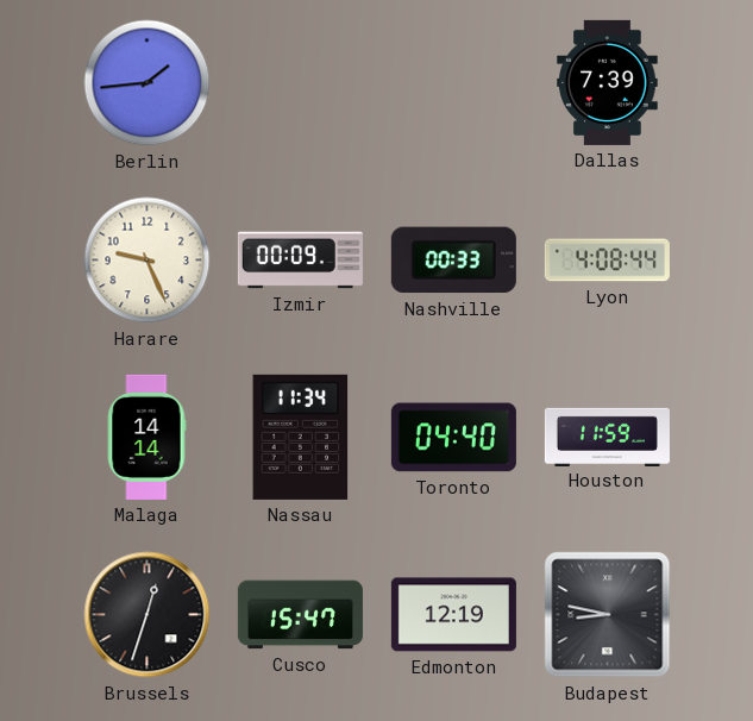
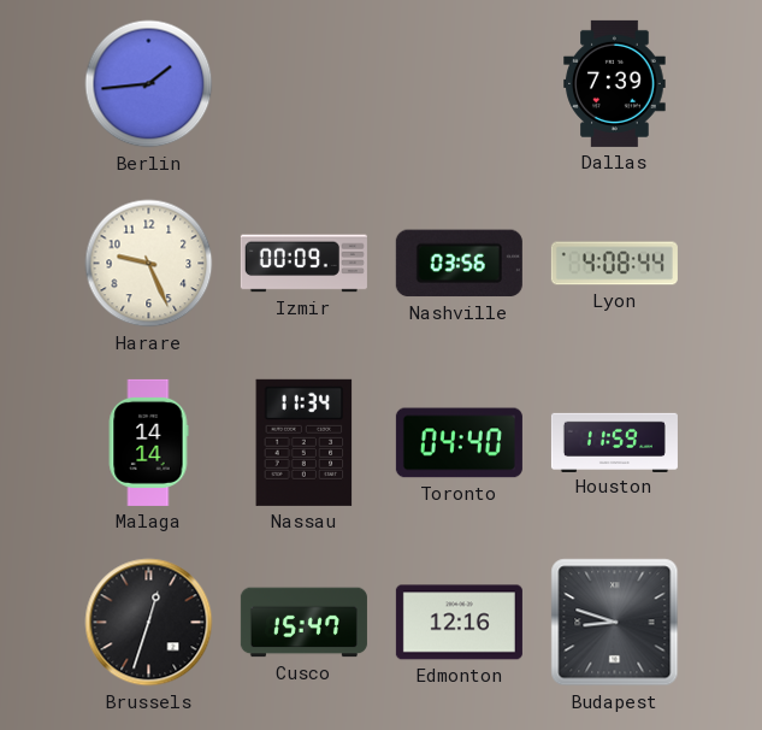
Nashville: 00:33 -> 03:56 (459, 264)
Edmonton: 12:19 -> 12:16 (459, 623)
Budapest: 8:47 -> 8:48 (615, 623)
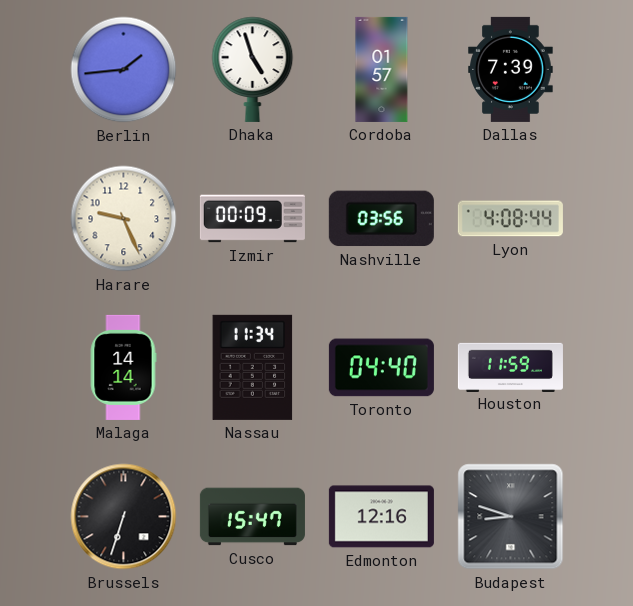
Dhaka: none -> 4:57 (253, 69)
Cordoba: none -> 01:57 (382, 69)
Brussels: 12:33 -> 6:33 (124, 517)
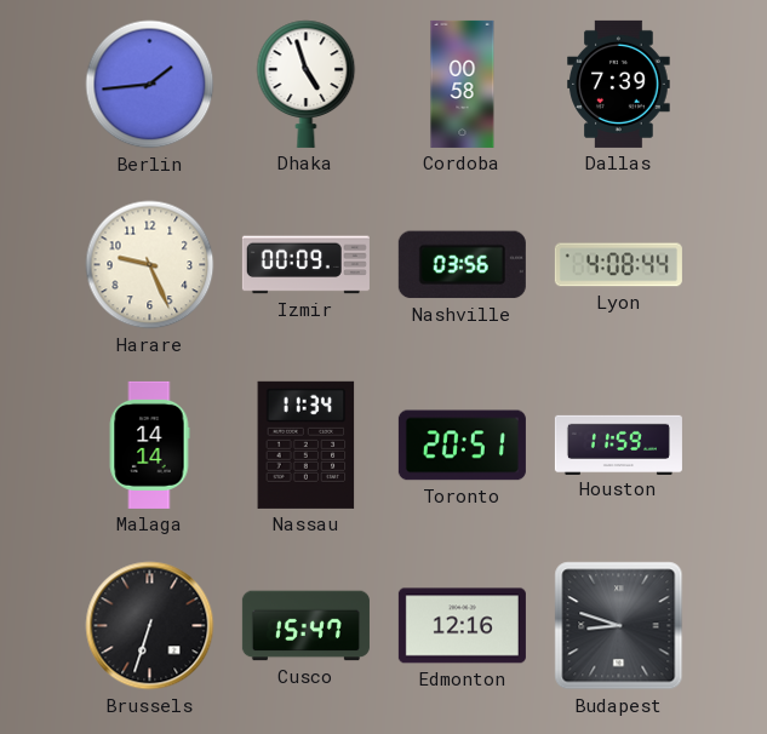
Cordoba: 01:57 -> 00:58 (463, 84)
Toronto: 04:40 -> 20:51 (462, 446)
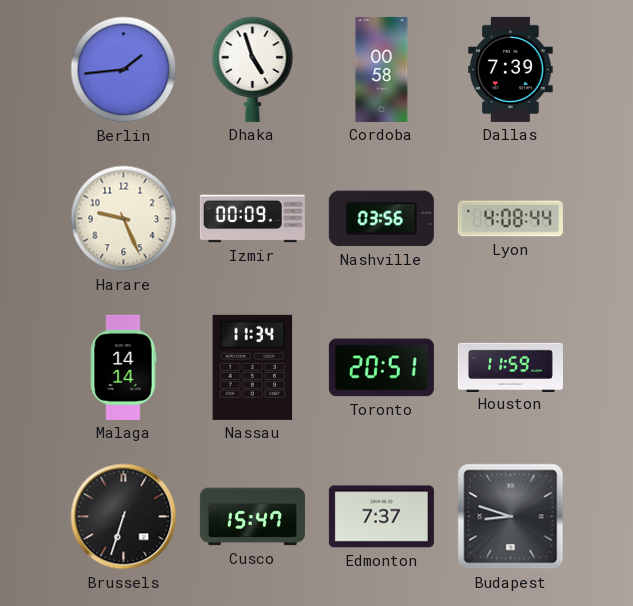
Edmonton: 12:16 -> 7:37 (381, 517)
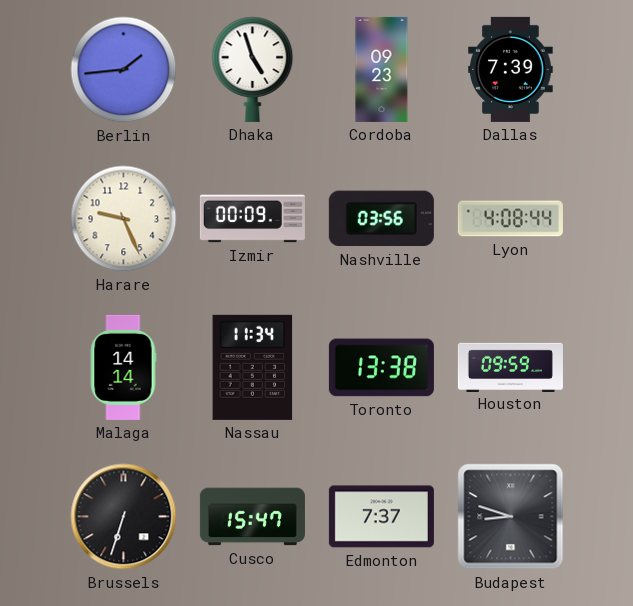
Cordoba: 00:58 -> 09:23 (382, 69)
Toronto: 20:51 -> 13:38 (381, 368)
Houston: 11:59 -> 09:59 (510, 367)
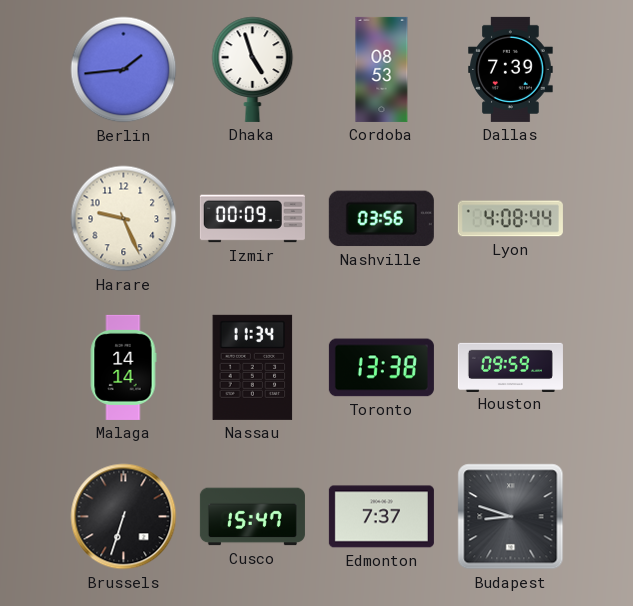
Cordoba: 09:23 -> 08:53 (382, 69)
